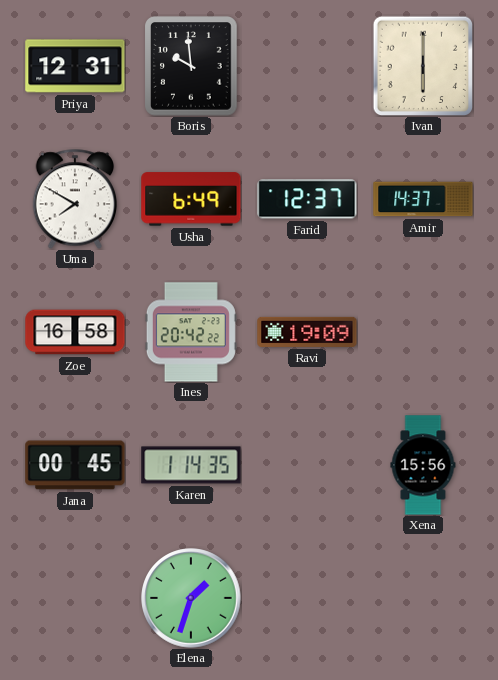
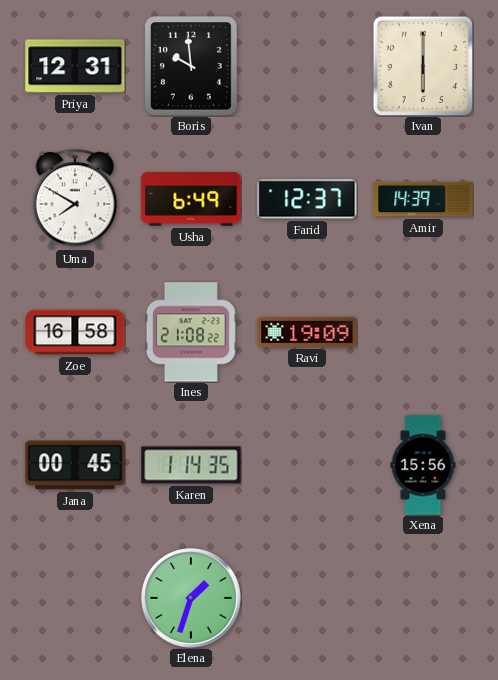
Amir: 14:37 -> 14:39 (423, 199)
Ines: 20:42 -> 21:08 (191, 332)
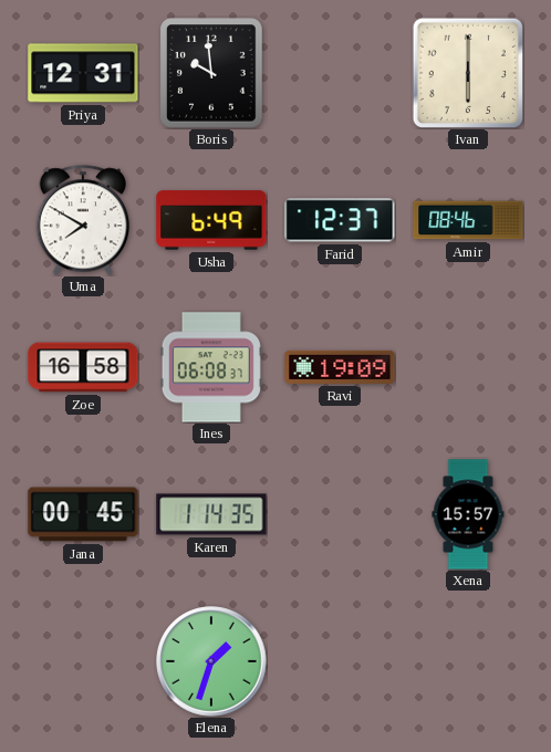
Amir: 14:39 -> 08:46 (468, 220)
Ines: 21:08 -> 06:08 (211, 367)
Xena: 15:56 -> 15:57 (468, 514)
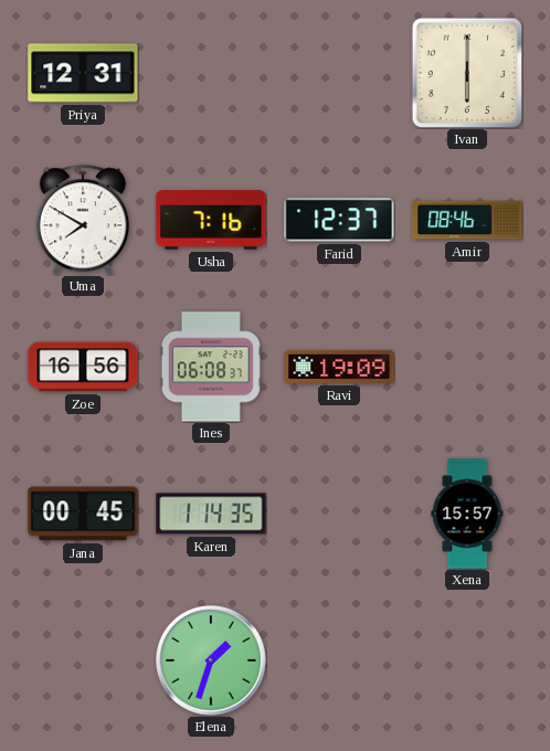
Boris: 9:59 -> none (211, 73)
Usha: 6:49 -> 7:16 (211, 220)
Zoe: 16:58 -> 16:56 (83, 367)
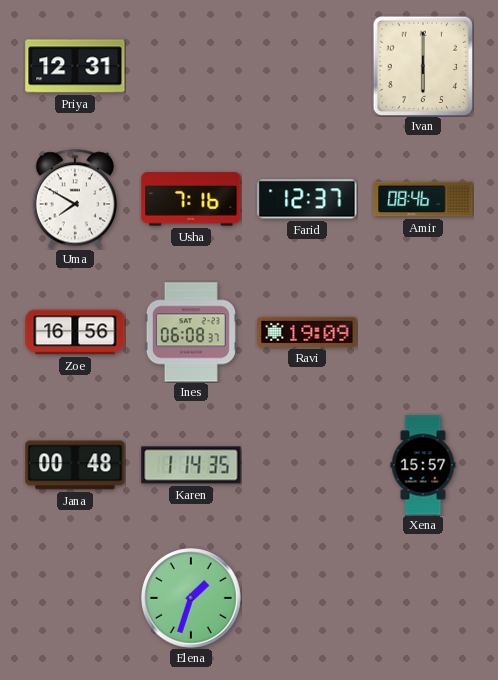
Jana: 00:45 -> 00:48 (75, 465)
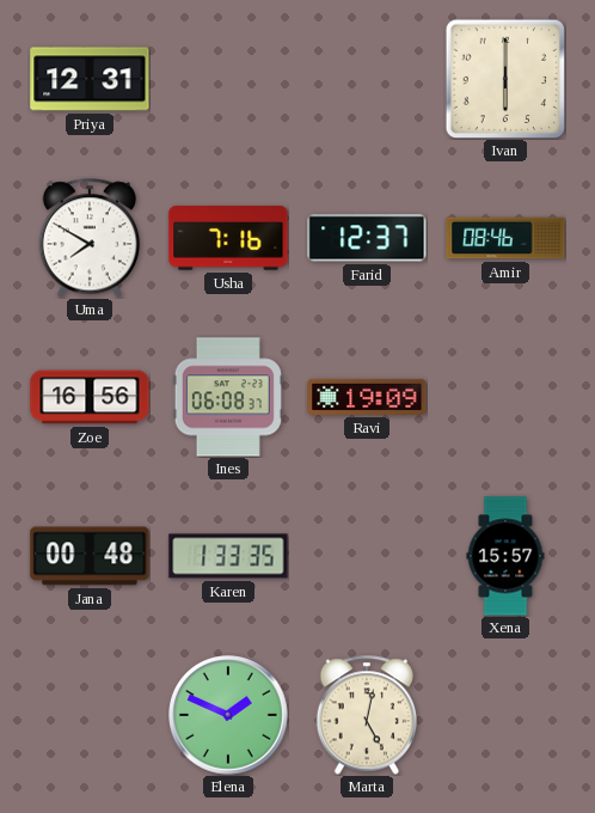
Karen: 1:14 -> 1:33 (228, 556)
Elena: 1:33 -> 1:49 (228, 715)
Marta: none -> 5:02 (367, 715)
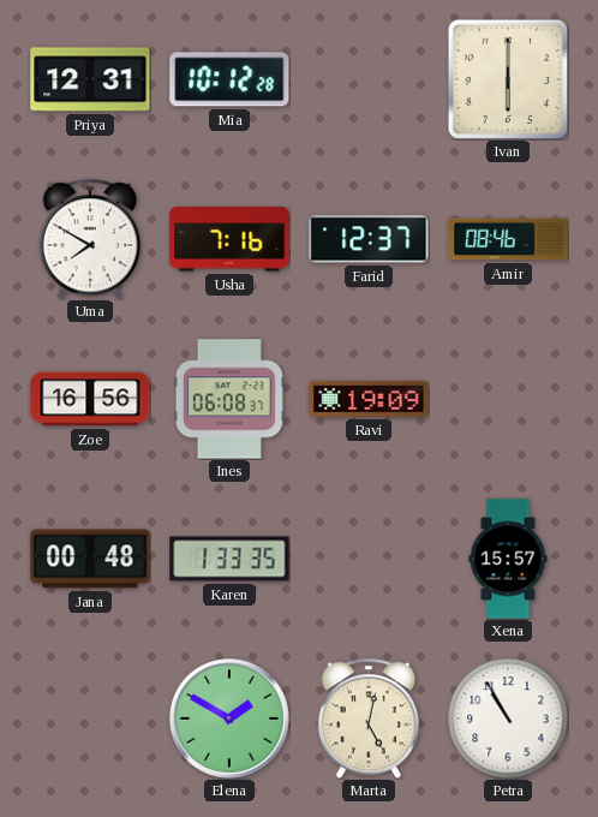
Mia: none -> 10:12 (229, 79)
Elena: 1:49 -> 1:50 (229, 718)
Petra: none -> 10:55 (508, 718)
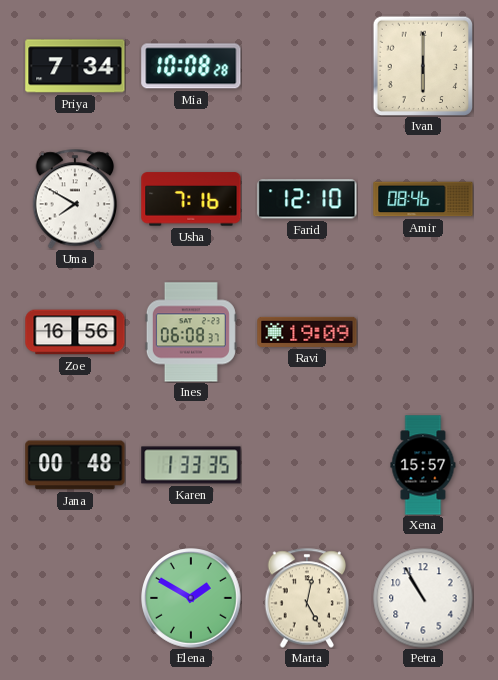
Priya: 12:31 -> 7:34 (75, 66)
Mia: 10:12 -> 10:08 (191, 66)
Farid: 12:37 -> 12:10 (307, 199)
